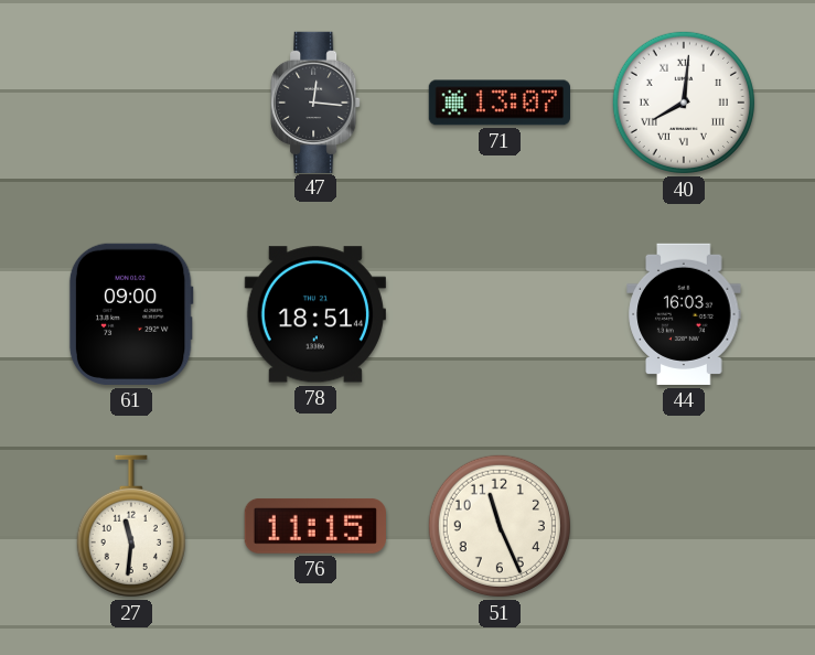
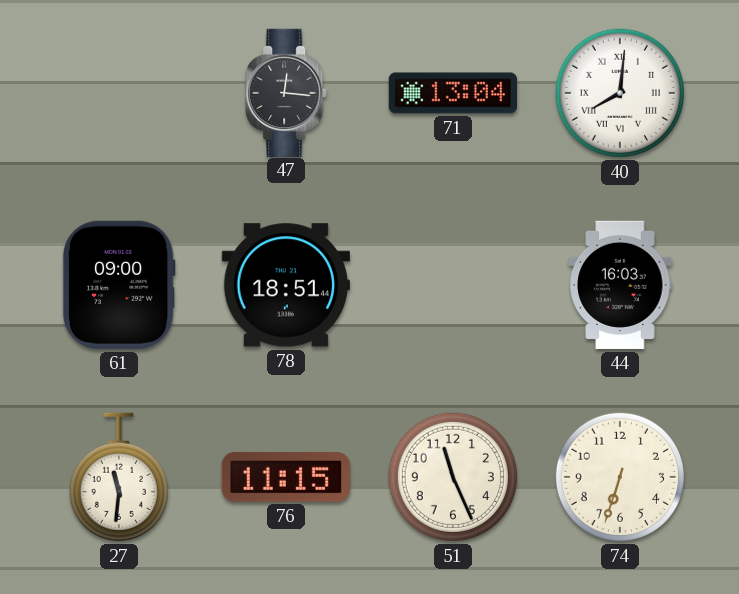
71: 13:07 -> 13:04 (452, 93)
74: none -> 6:33 (620, 477)
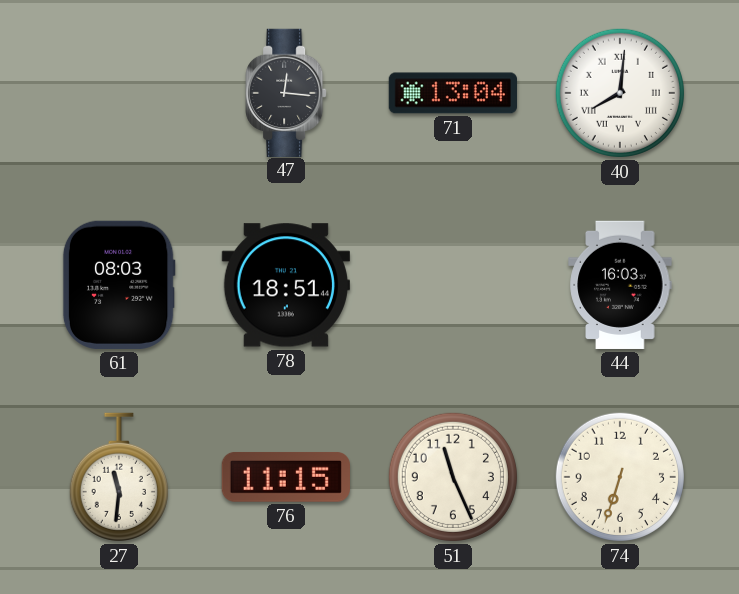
61: 09:00 -> 08:03 (119, 285)
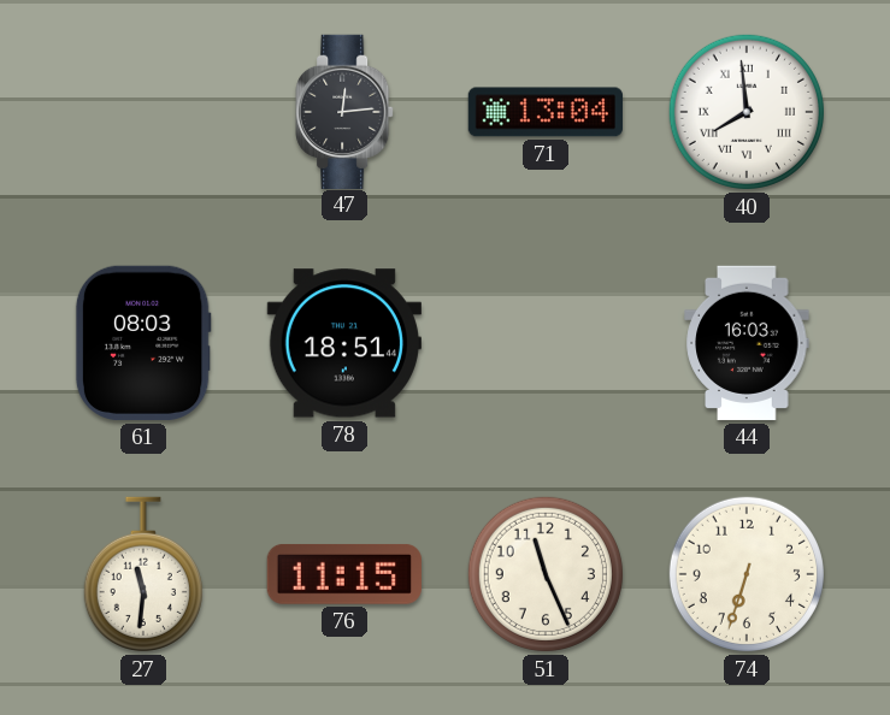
47: 12:16 -> 12:14 (344, 111)
40: 8:01 -> 7:59 (747, 112)
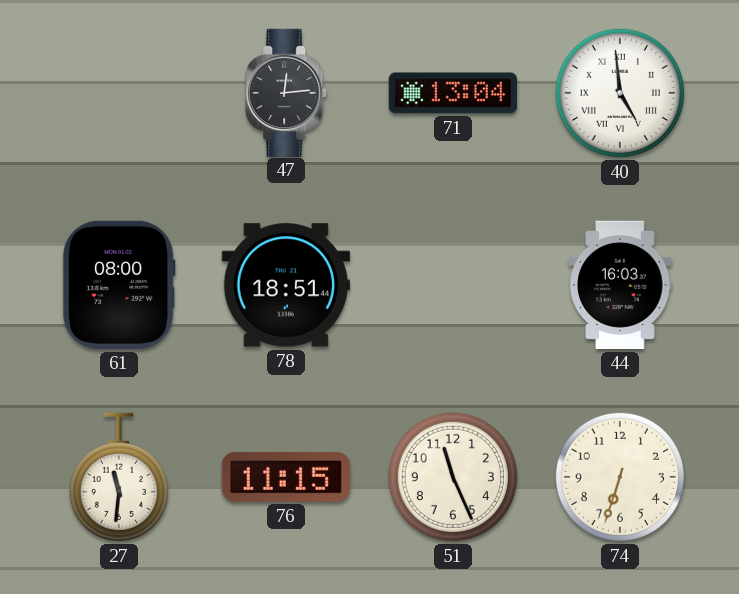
40: 7:59 -> 4:59 (620, 93)
61: 08:03 -> 08:00 (119, 285)
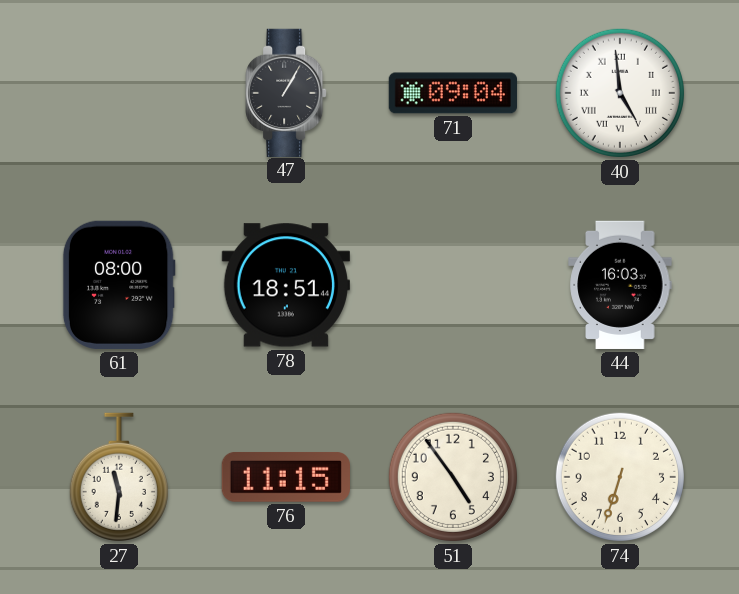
47: 12:14 -> 1:05 (286, 92)
71: 13:04 -> 09:04 (452, 93)
51: 11:26 -> 4:54 (453, 477)
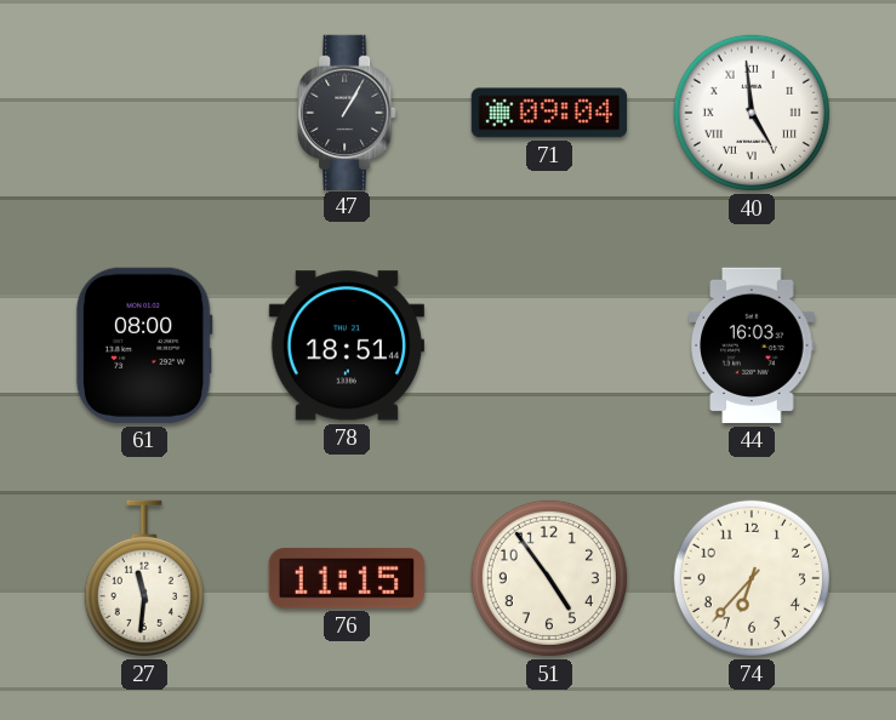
74: 6:33 -> 6:37 (752, 578)
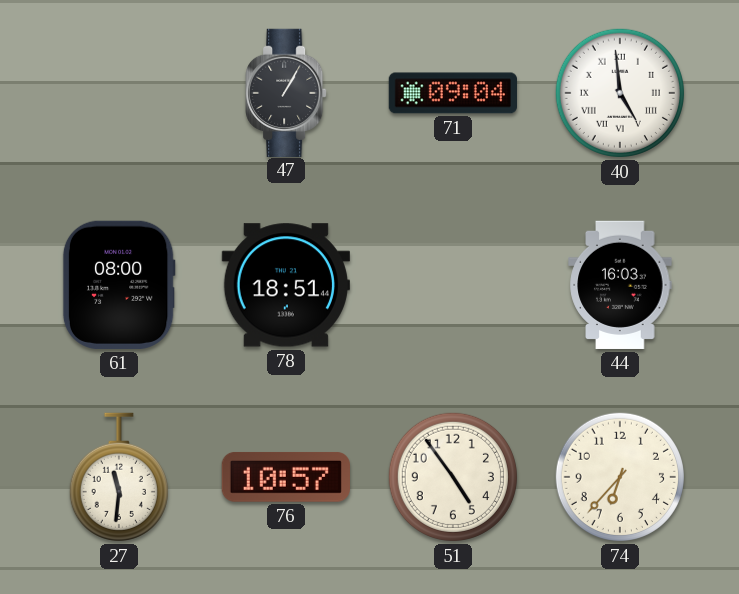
76: 11:15 -> 10:57 (286, 477)
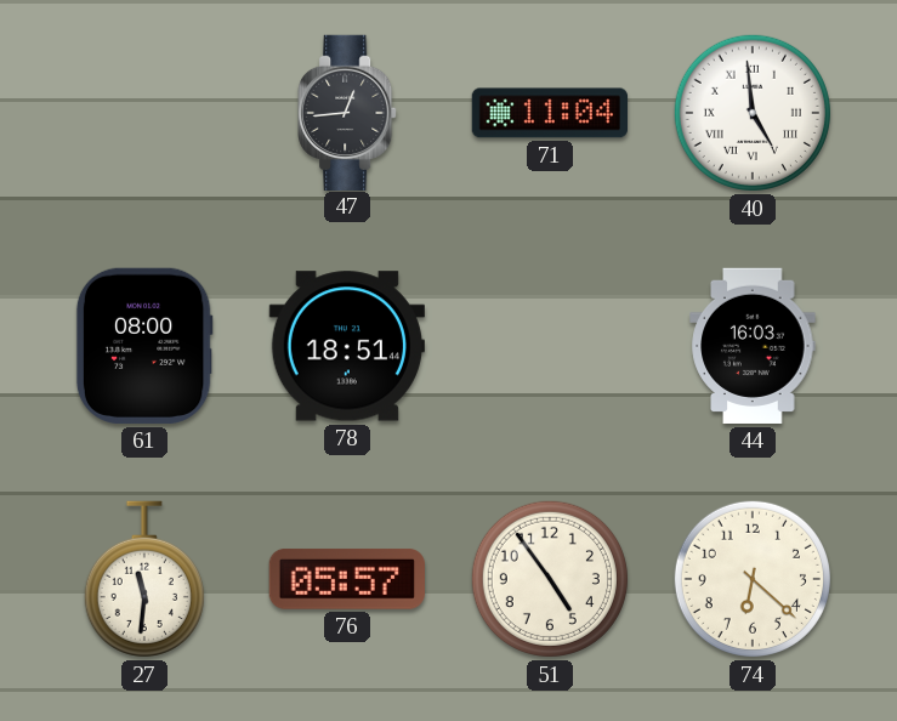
47: 1:05 -> 12:44 (347, 112)
71: 09:04 -> 11:04 (549, 113)
76: 10:57 -> 05:57 (347, 579)
74: 6:37 -> 6:22 (753, 579)
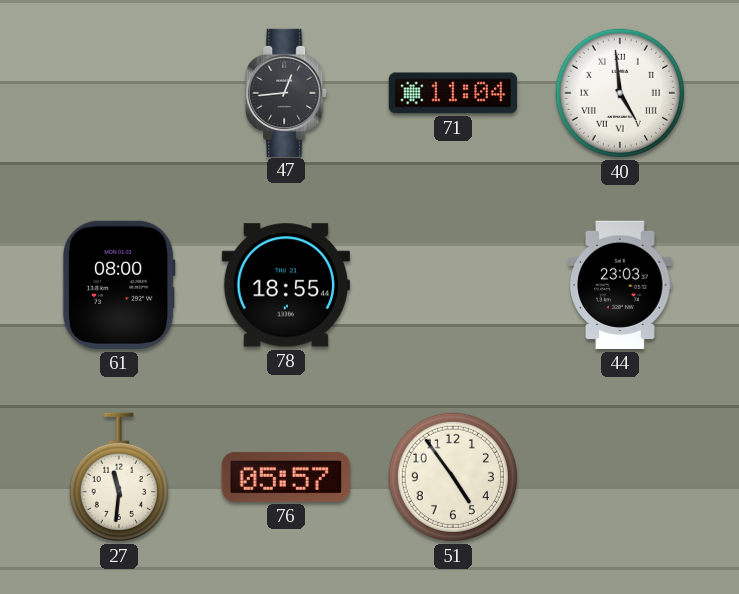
78: 18:51 -> 18:55 (286, 285)
44: 16:03 -> 23:03 (620, 285)
74: 6:22 -> none (753, 579)
